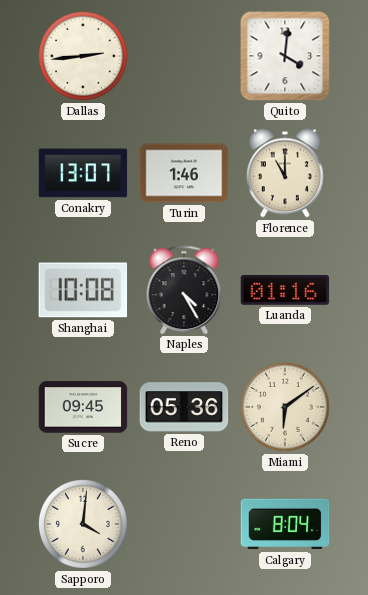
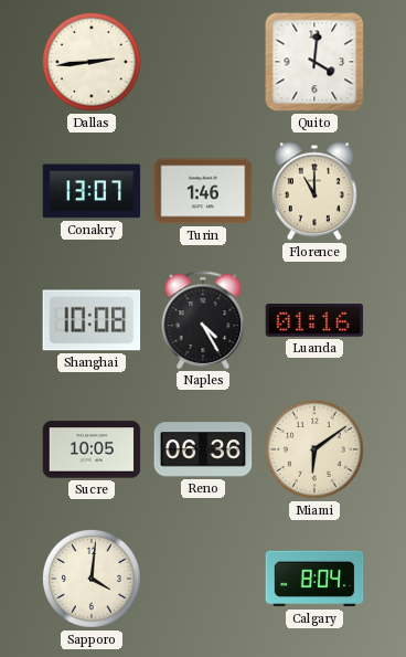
Sucre: 09:45 -> 10:05 (92, 449)
Reno: 05:36 -> 06:36 (203, 449)
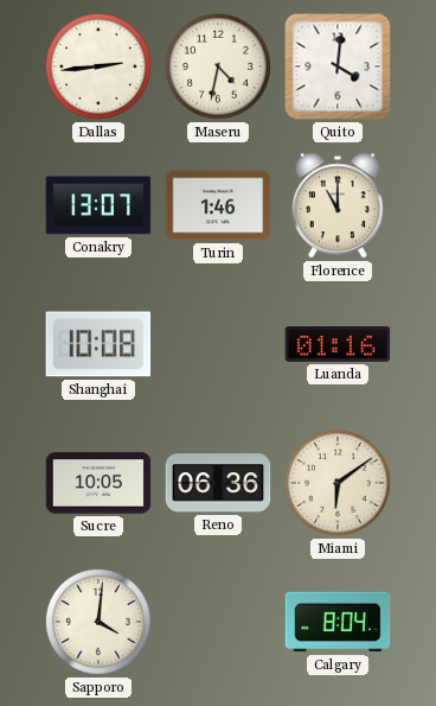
Maseru: none -> 4:32 (218, 66)
Naples: 4:25 -> none (203, 320)
